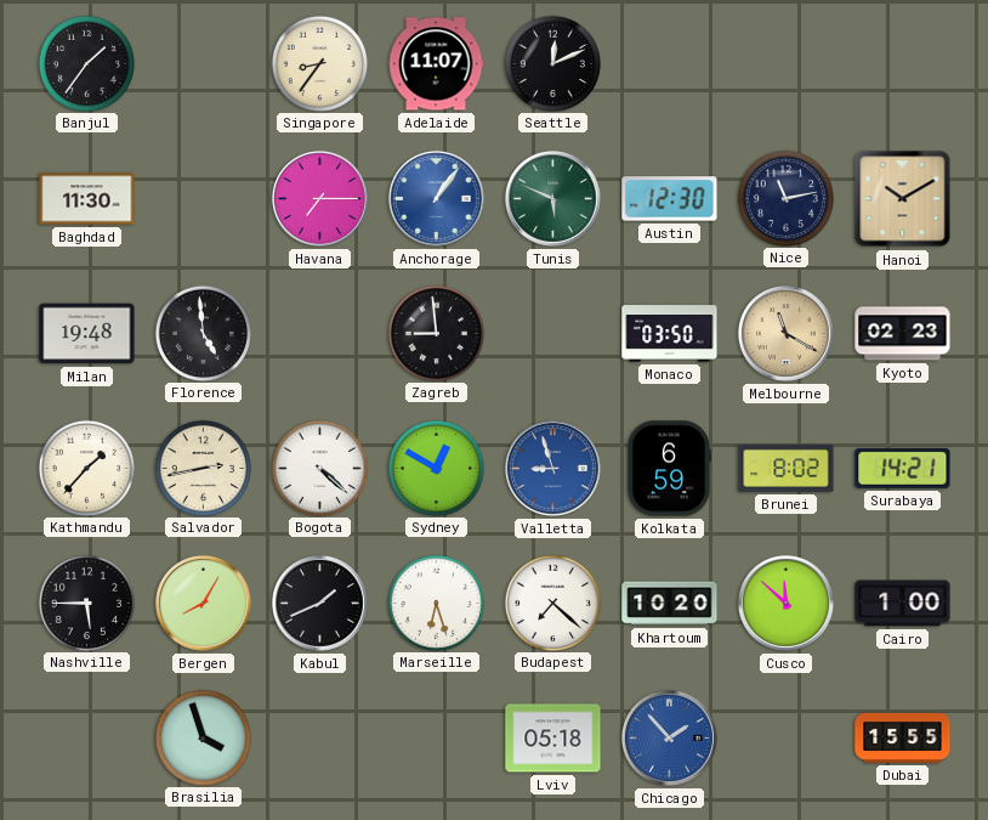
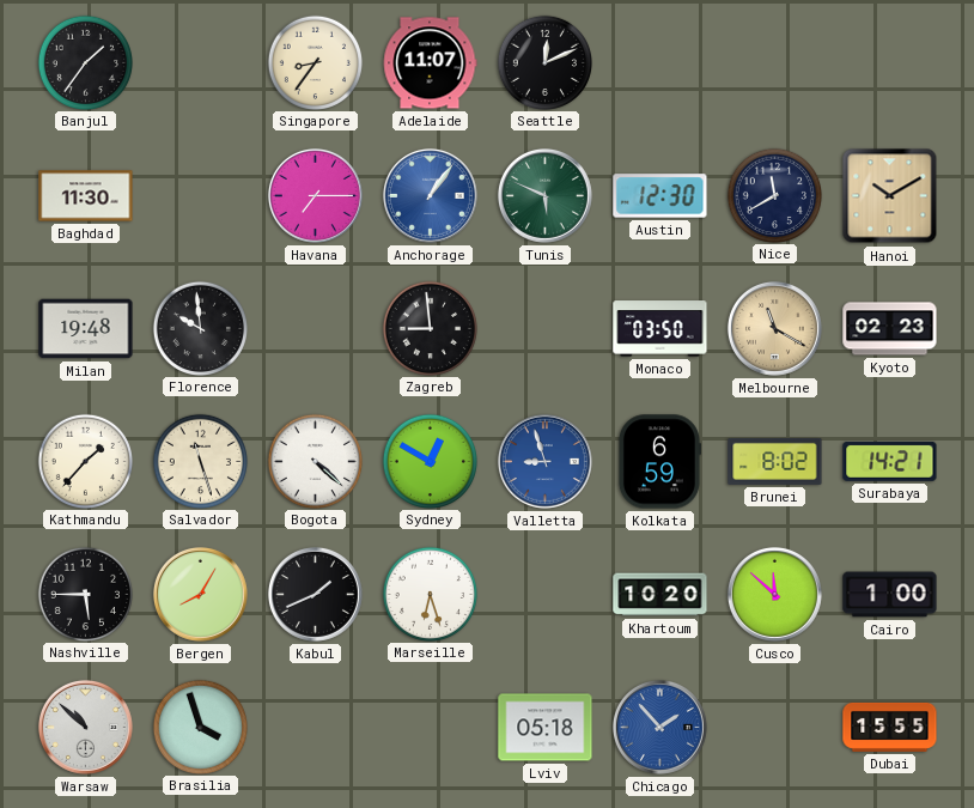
Nice: 11:13 -> 11:40 (774, 195)
Florence: 4:59 -> 9:59 (200, 328)
Salvador: 2:43 -> 11:27 (200, 461)
Budapest: 7:22 -> none (552, 603)
Warsaw: none -> 10:52 (85, 727)
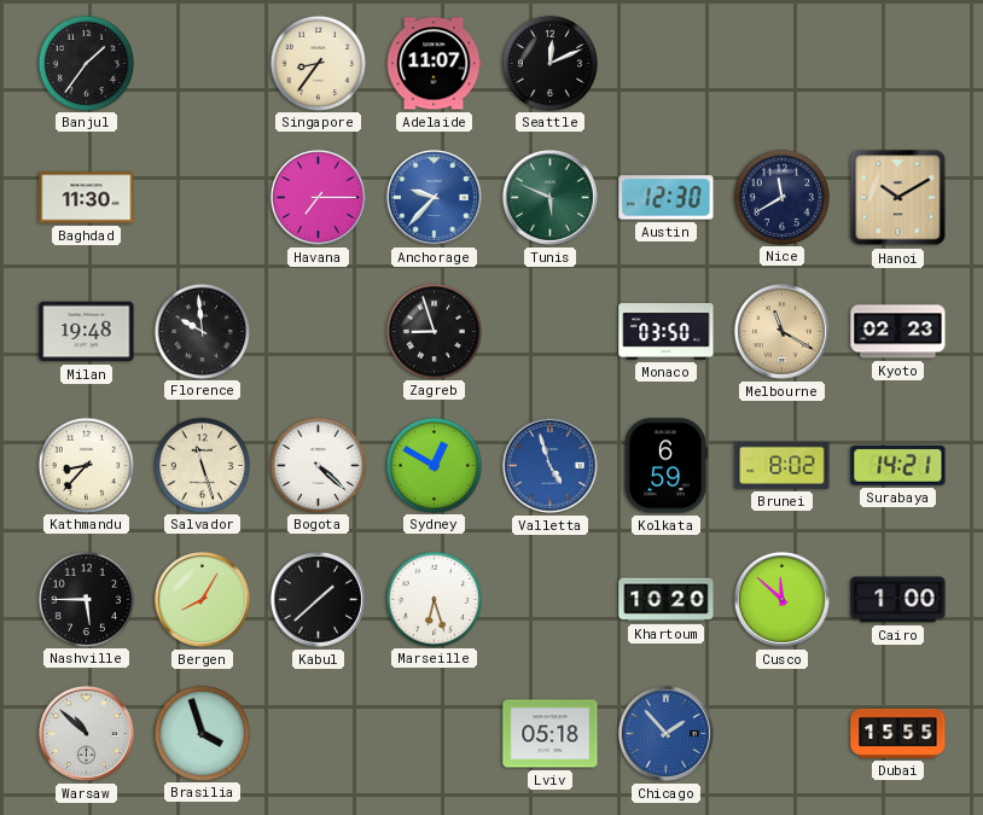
Anchorage: 1:06 -> 9:37 (434, 197)
Zagreb: 8:59 -> 8:57 (434, 331)
Kathmandu: 1:37 -> 8:37 (86, 465)
Valletta: 8:57 -> 4:57 (549, 465)
Kabul: 1:41 -> 1:38 (318, 599)
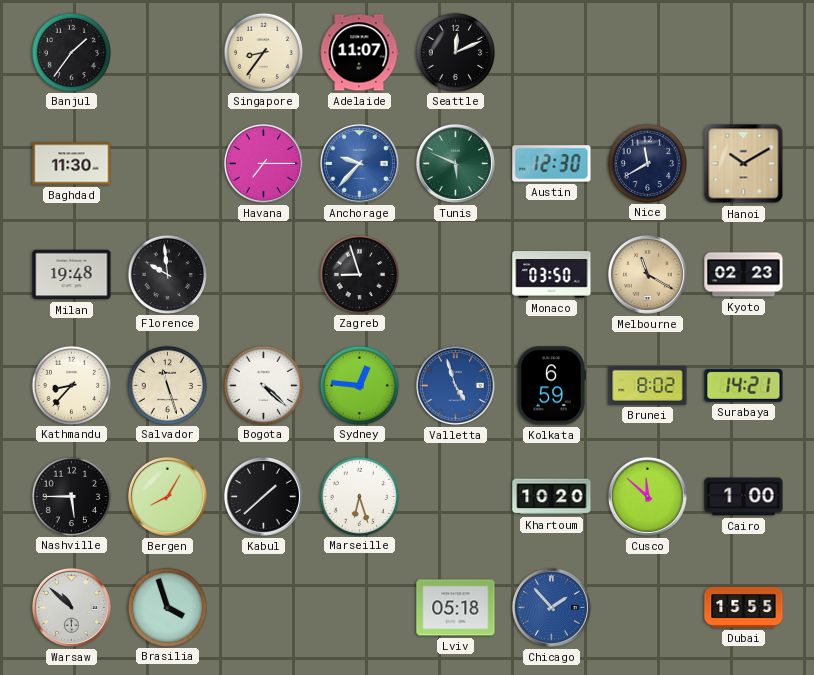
Sydney: 12:50 -> 12:46 (359, 385)
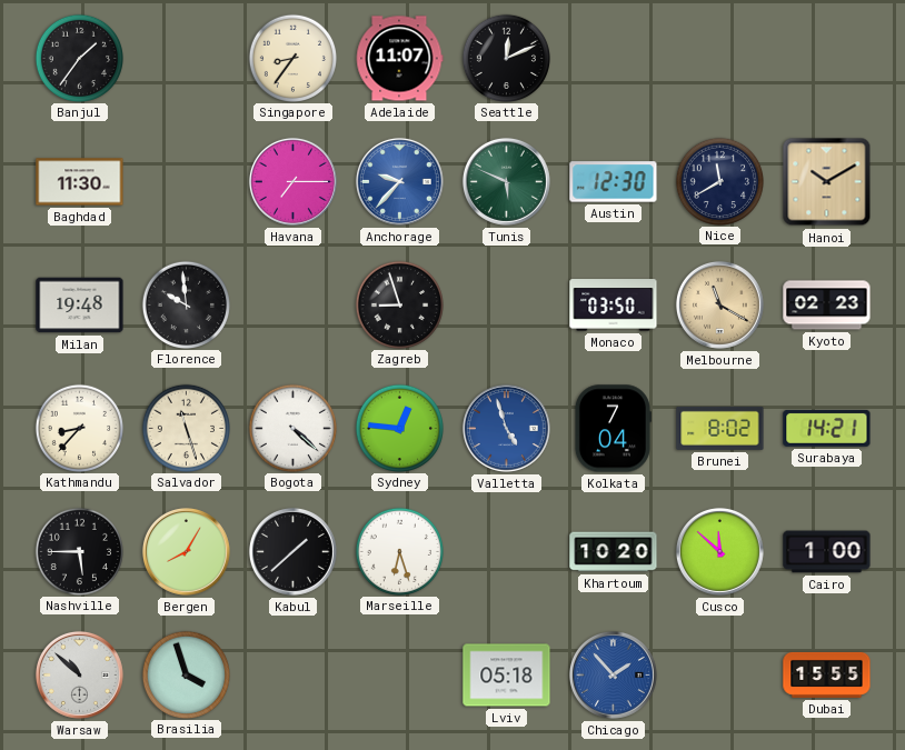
Kolkata: 6:59 -> 7:04 (613, 429)
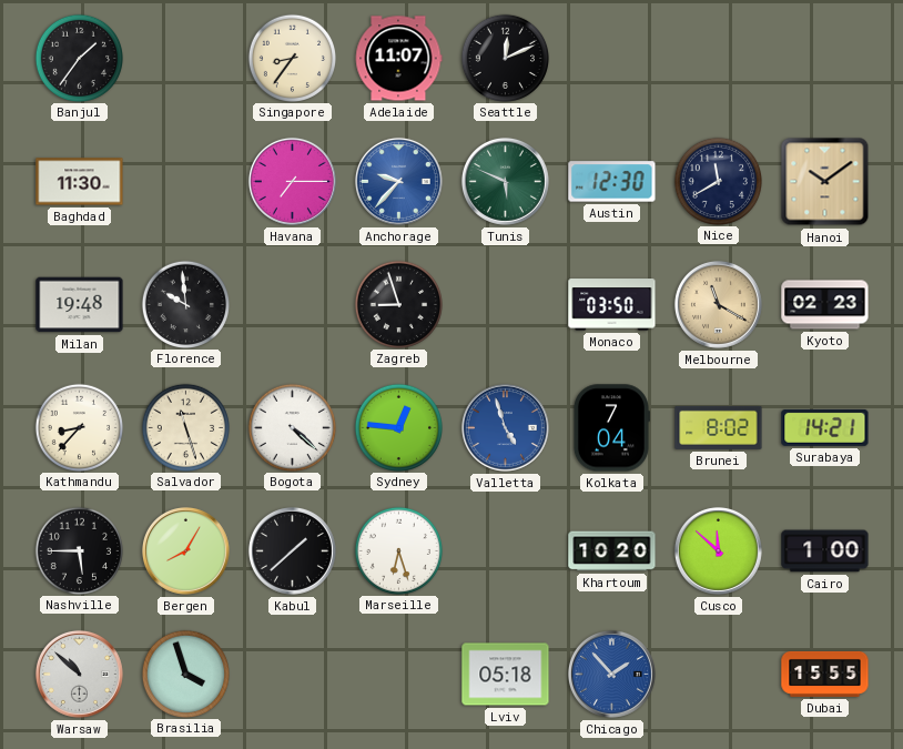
Hanoi: 10:10 -> 10:09 (825, 182)
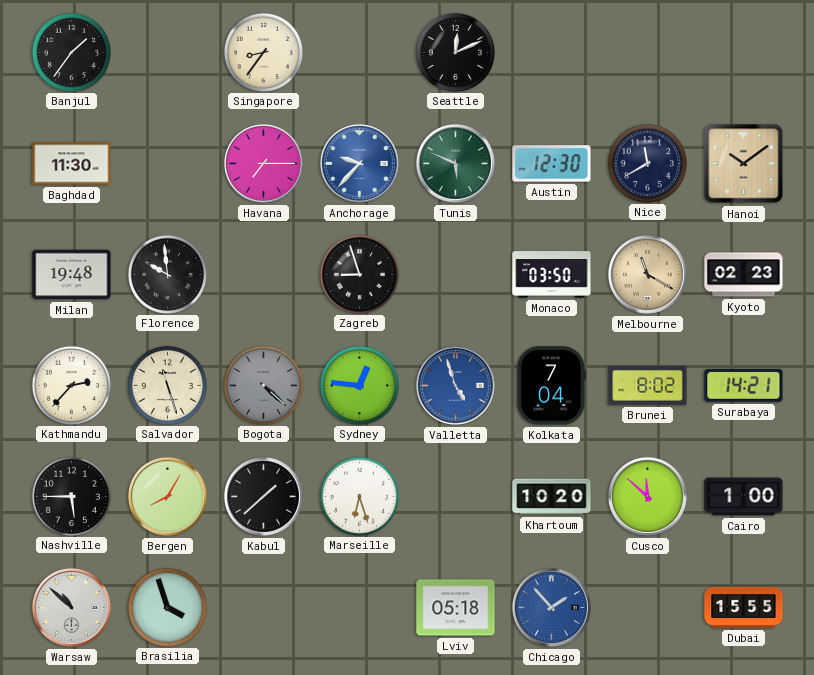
Adelaide: 11:07 -> none (398, 59)
Kathmandu: 8:37 -> 2:37 (71, 385)
Bogota dial: white -> grey (263, 385)
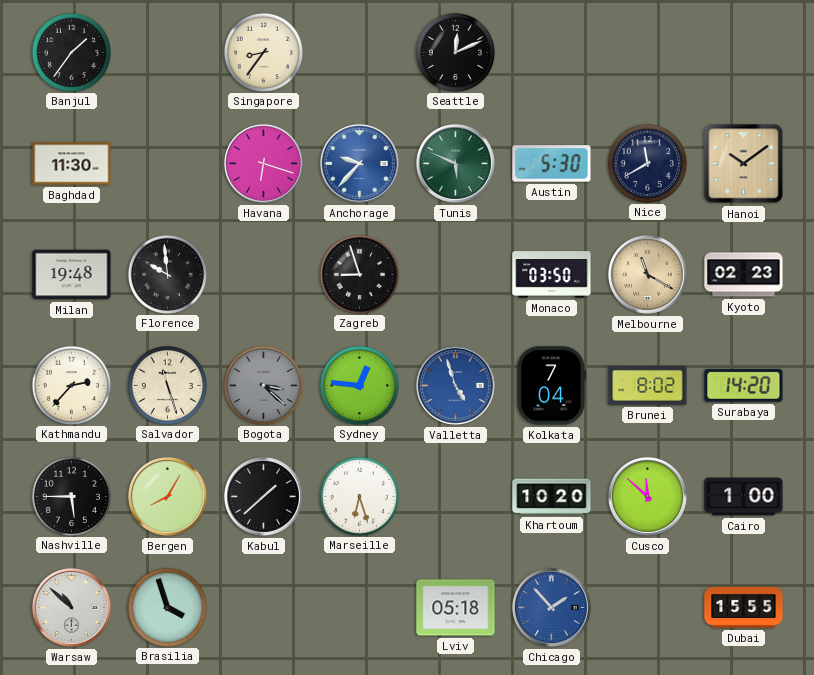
Havana: 7:15 -> 6:18 (263, 163)
Austin: 12:30 -> 5:30 (552, 164)
Bogota: 4:22 -> 3:22 (263, 385)
Surabaya: 14:21 -> 14:20 (744, 385)
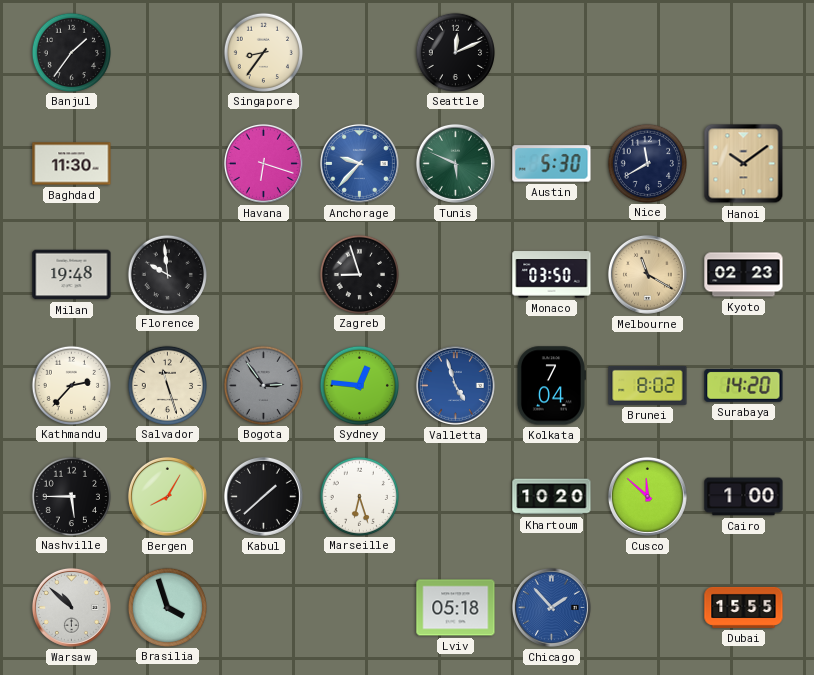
Bogota: 3:22 -> 2:54 (263, 385)
